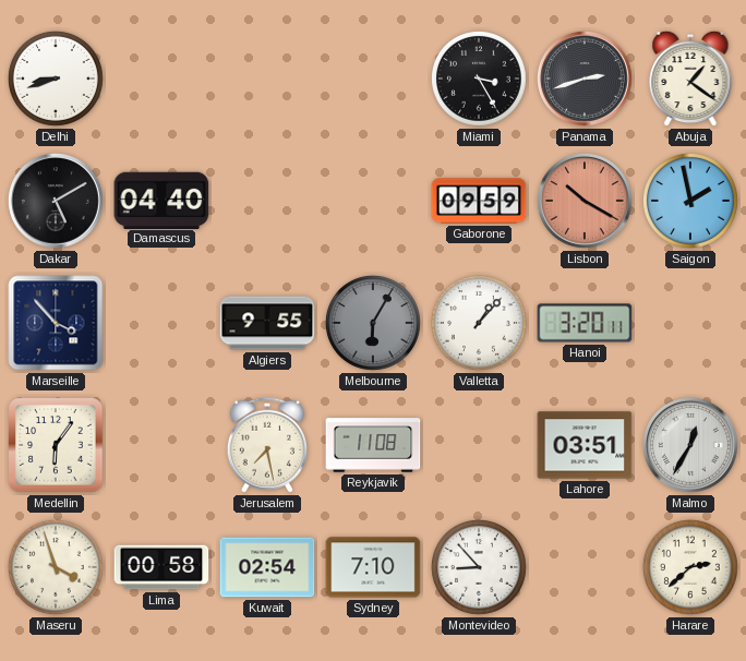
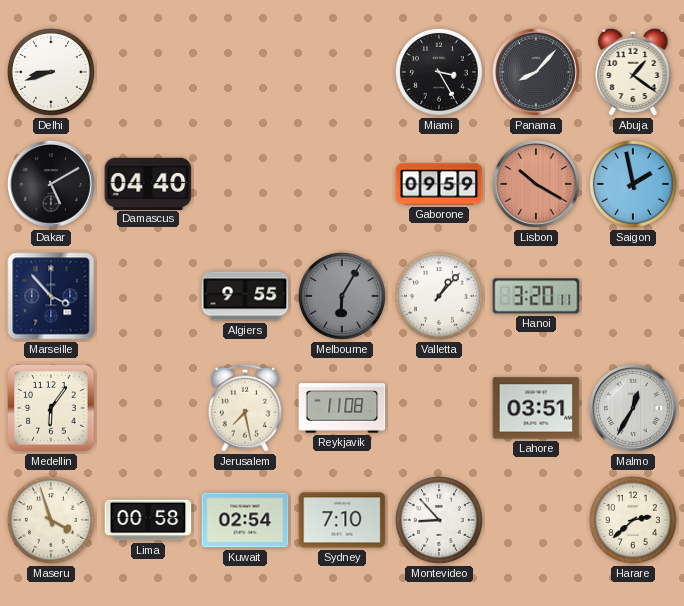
Panama: 2:42 -> 8:07 (537, 73)
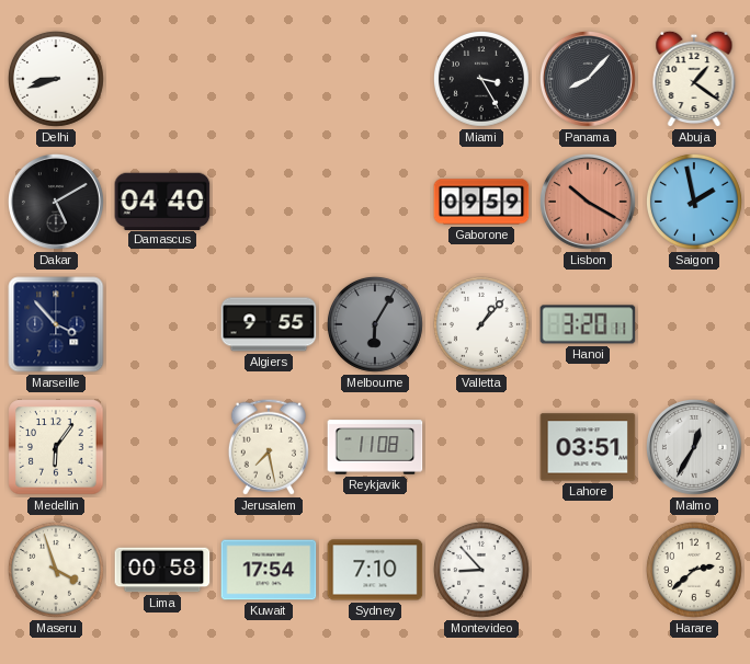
Kuwait: 02:54 -> 17:54 (269, 570)
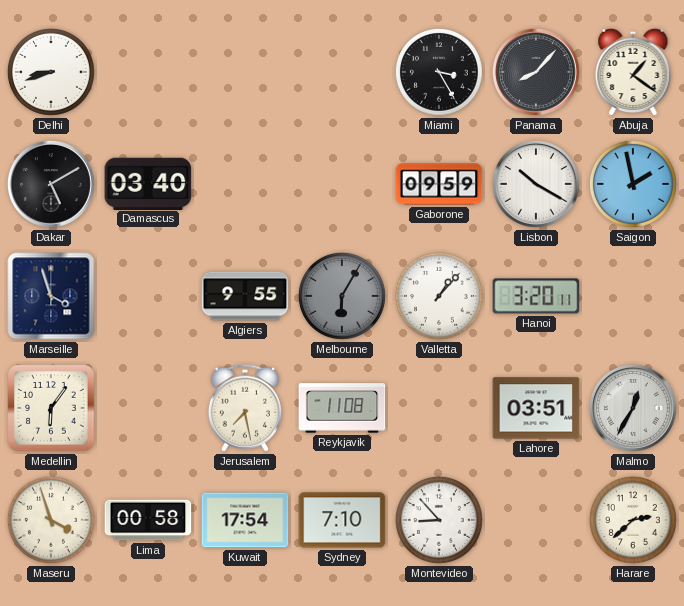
Damascus: 04:40 -> 03:40 (148, 183)
Lisbon dial: salmon -> white (537, 185)
Marseille: 3:53 -> 3:57 (51, 296)
